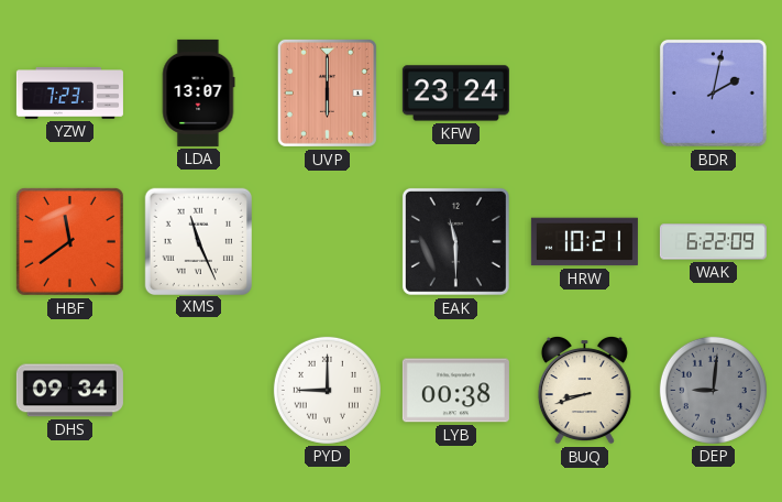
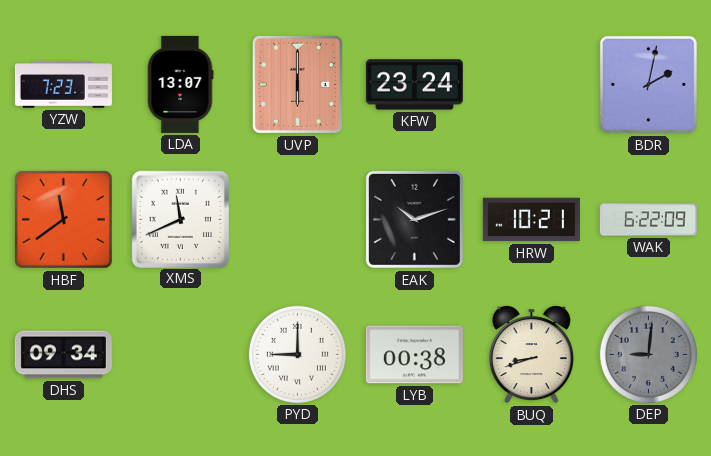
XMS: 11:26 -> 11:41 (180, 219)
EAK: 11:30 -> 10:12 (414, 219)
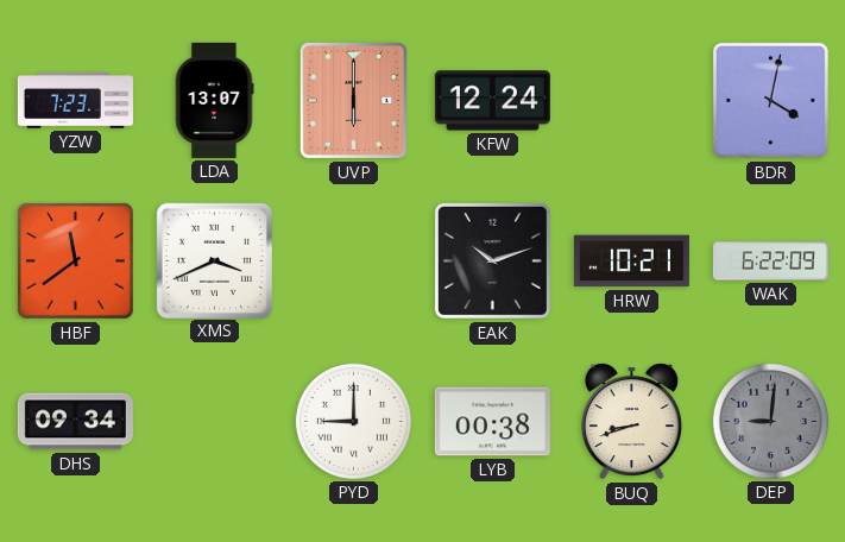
KFW: 23:24 -> 12:24 (492, 101)
BDR: 2:02 -> 4:02 (770, 100)
XMS: 11:41 -> 3:41 (214, 260)
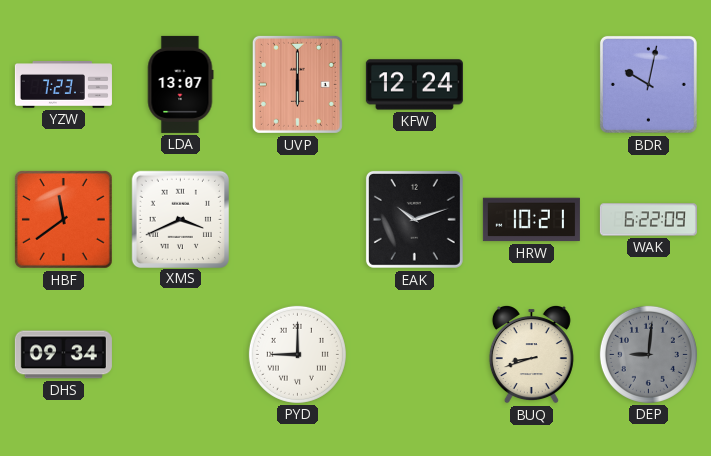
BDR: 4:02 -> 10:02 (648, 84)
LYB: 00:38 -> none (492, 422)
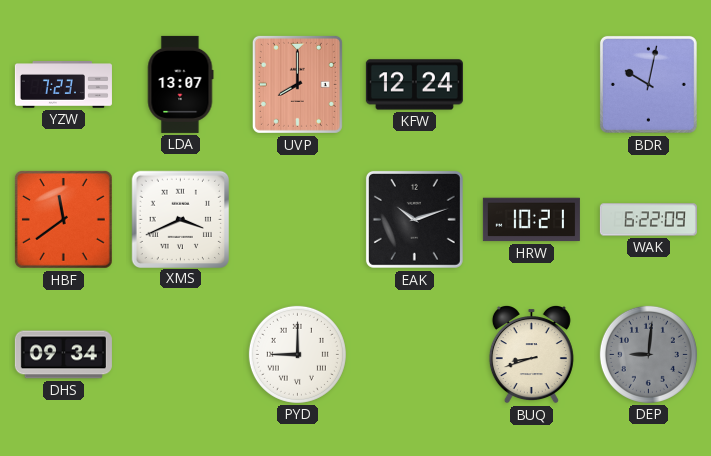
UVP: 6:00 -> 8:00 (297, 84)
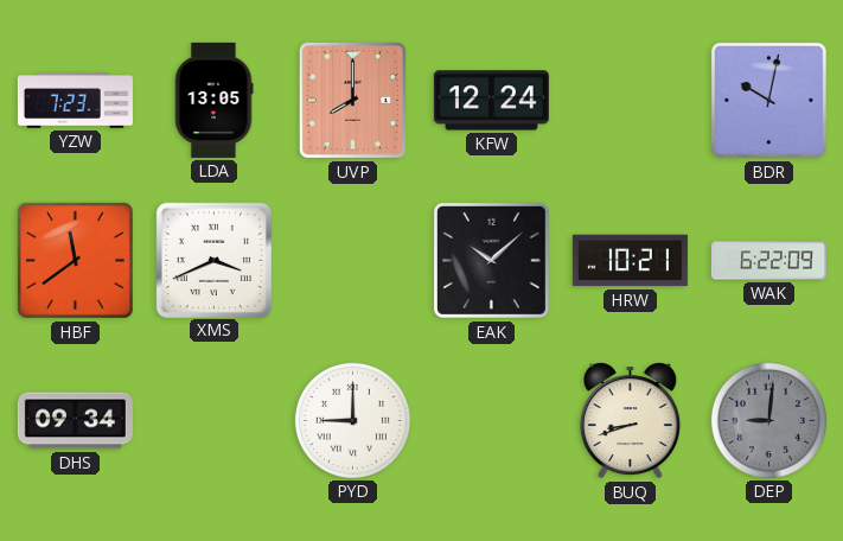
LDA: 13:07 -> 13:05 (213, 100)
EAK: 10:12 -> 10:08 (491, 260)
